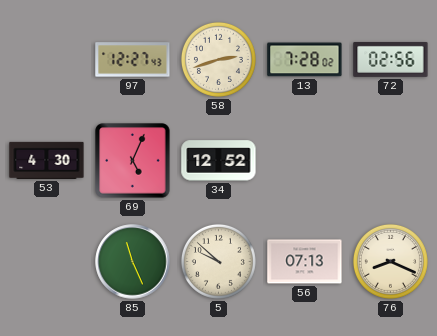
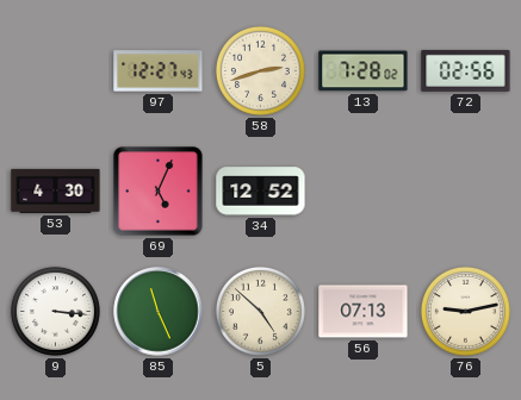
9: none -> 3:16 (55, 311)
5: 9:52 -> 4:52 (260, 311)
76: 8:19 -> 9:13 (465, 311)
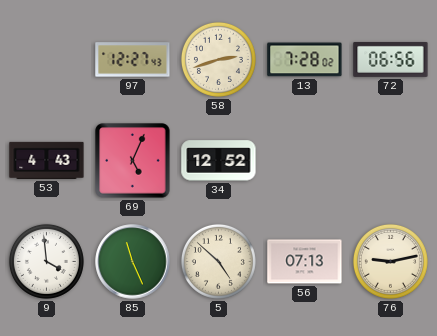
72: 02:56 -> 06:56 (391, 59)
53: 4:30 -> 4:43 (47, 160)
9: 3:16 -> 3:59 (46, 261)
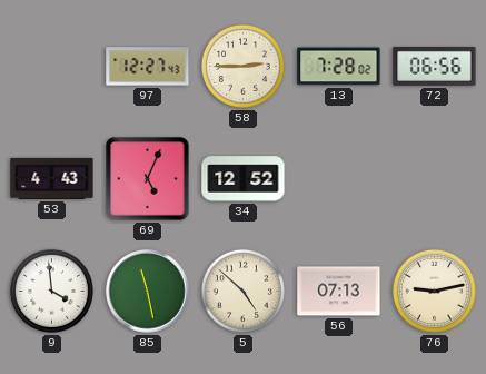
58: 2:42 -> 2:45 (242, 66)
85: 11:26 -> 11:28 (148, 292)
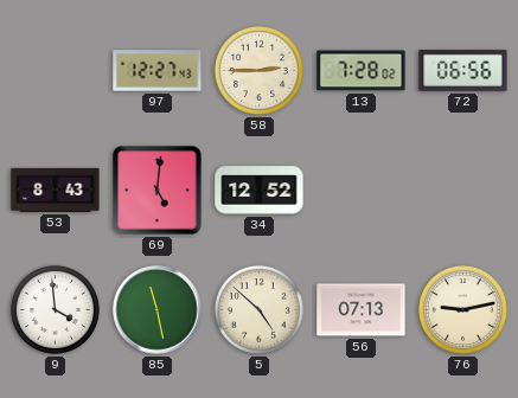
53: 4:43 -> 8:43 (56, 190)
69: 5:04 -> 5:01 (158, 191)
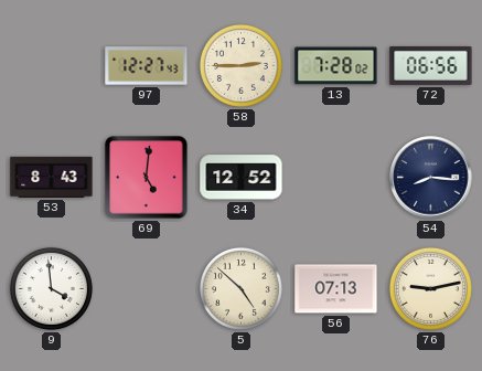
54: none -> 8:16 (431, 178)
85: 11:28 -> none (158, 310)
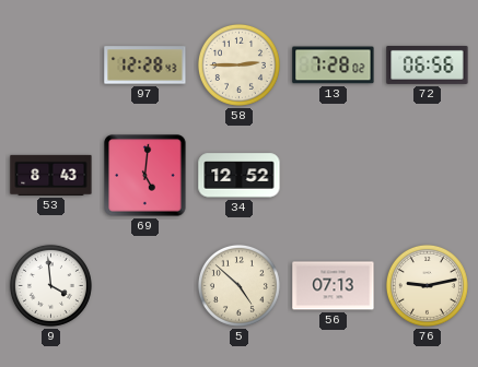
97: 12:27 -> 12:28 (145, 66)
54: 8:16 -> none (431, 178)
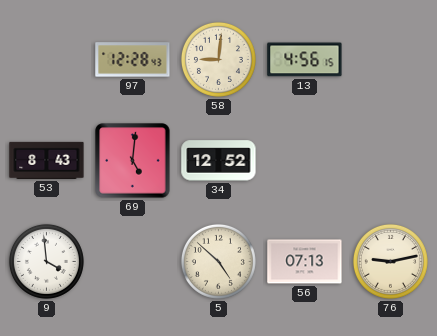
58: 2:45 -> 9:01 (218, 59)
13: 7:28 -> 4:56 (305, 60)
72: 06:56 -> none (428, 64)
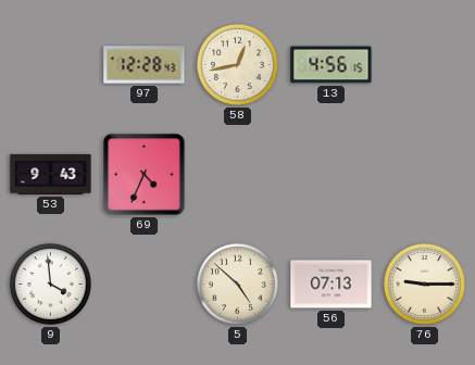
58: 9:01 -> 12:43 (237, 64)
53: 8:43 -> 9:43 (51, 174)
69: 5:01 -> 4:34 (145, 175)
34: 12:52 -> none (219, 161)
76: 9:13 -> 9:15 (424, 284)
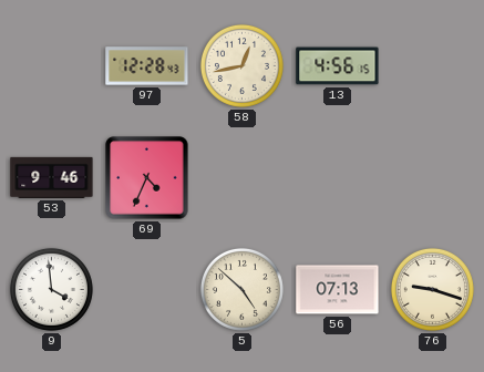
53: 9:43 -> 9:46 (52, 177)
76: 9:15 -> 9:18 (432, 289)
